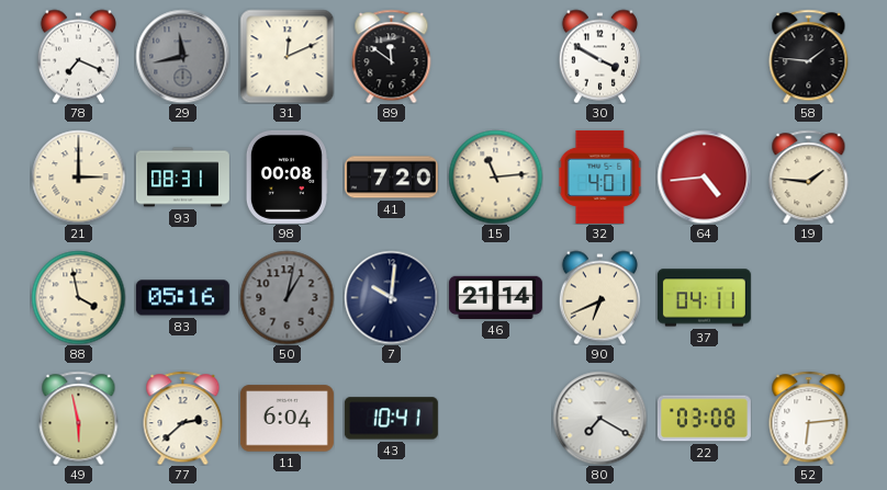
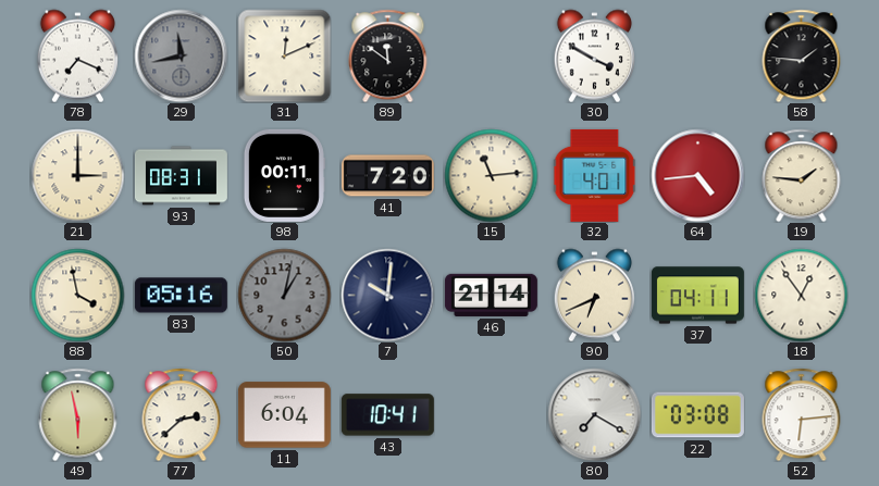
98: 00:08 -> 00:11 (284, 175)
18: none -> 12:54 (801, 295)
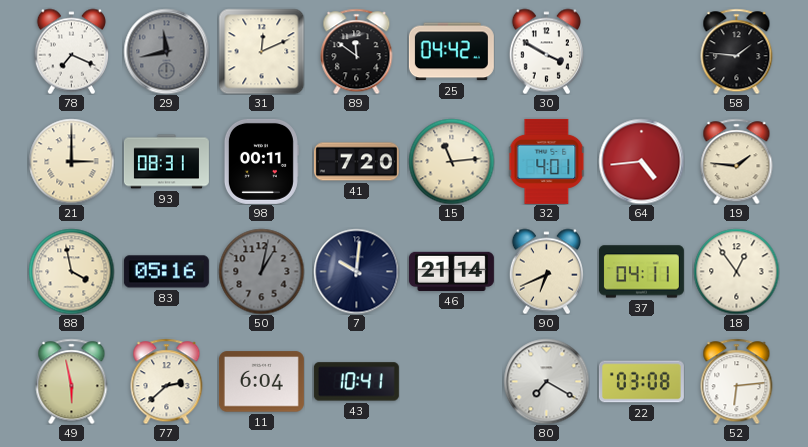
25: none -> 04:42 (451, 52)
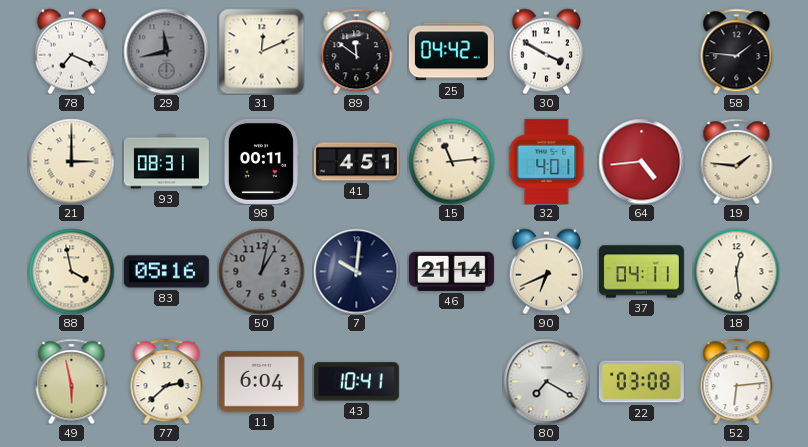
41: 7:20 -> 4:51 (356, 162)
18: 12:54 -> 12:29 (736, 271)
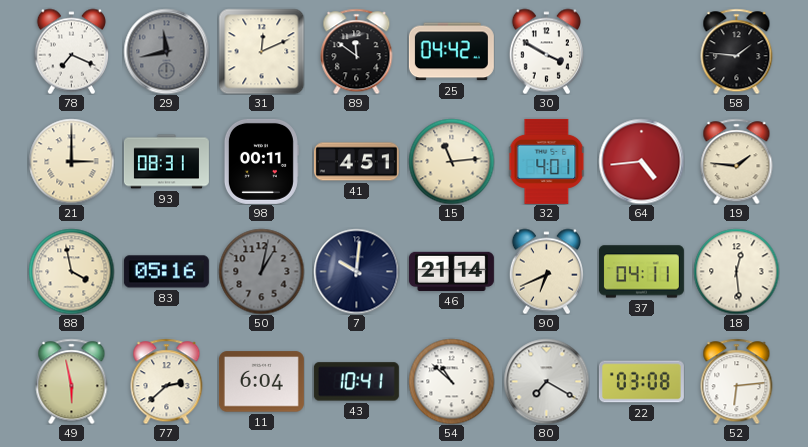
54: none -> 10:52 (451, 381)
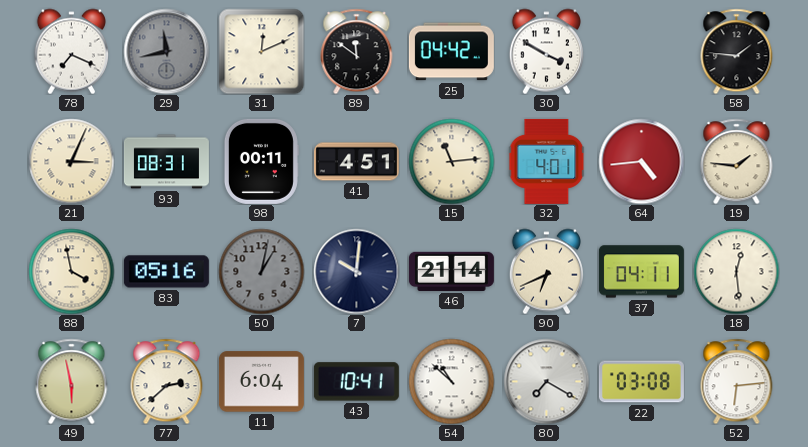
21: 3:00 -> 3:04 (71, 161)
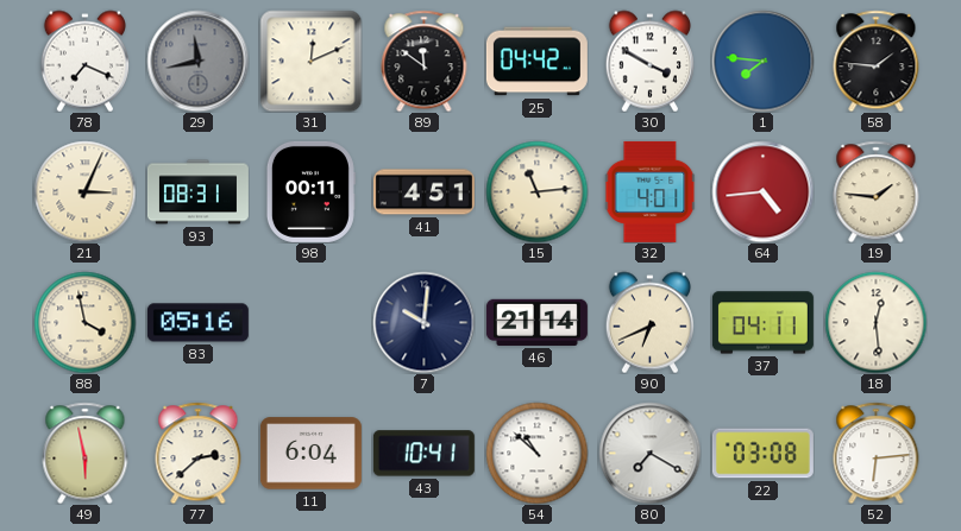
1: none -> 7:46 (762, 61)
50: 1:02 -> none (261, 271)
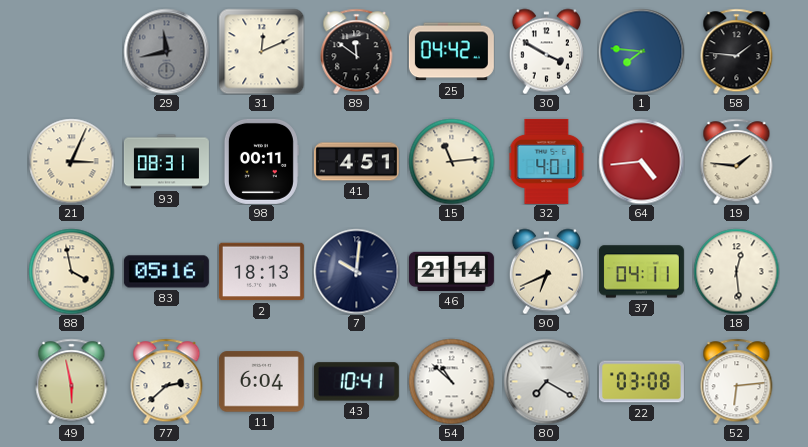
78: 7:19 -> none (84, 61)
2: none -> 18:13 (261, 272)
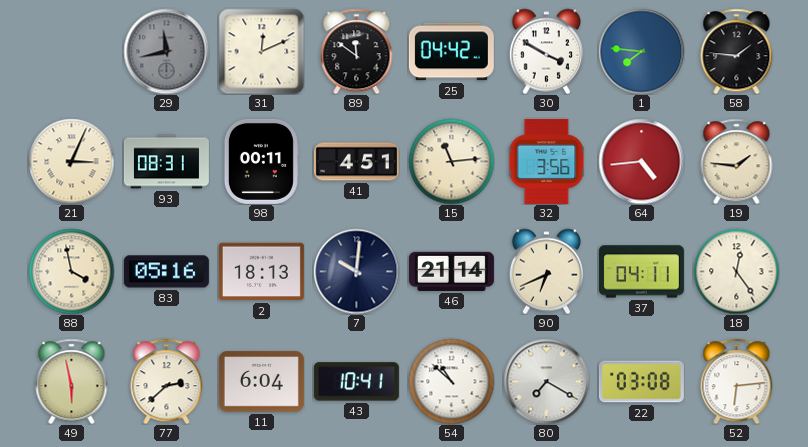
32: 4:01 -> 3:56 (547, 161)
18: 12:29 -> 12:24 (736, 271)
